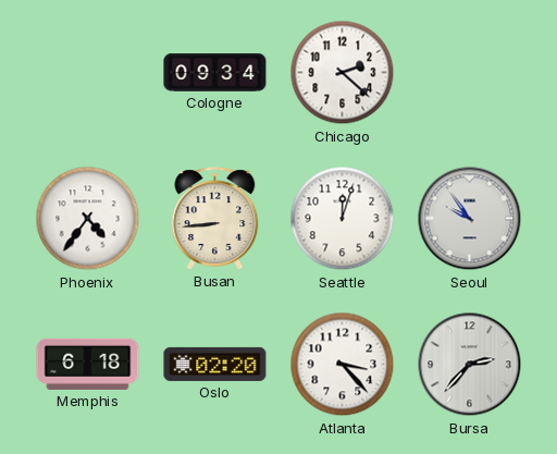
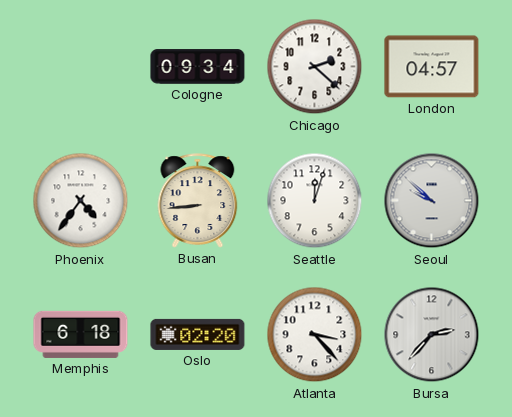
London: none -> 04:57 (432, 67)
Seoul: 9:54 -> 9:52 (432, 201)
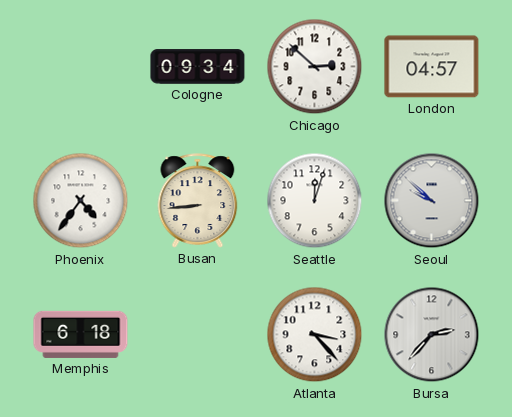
Chicago: 2:22 -> 2:52 (315, 67)
Oslo: 02:20 -> none (198, 334)
